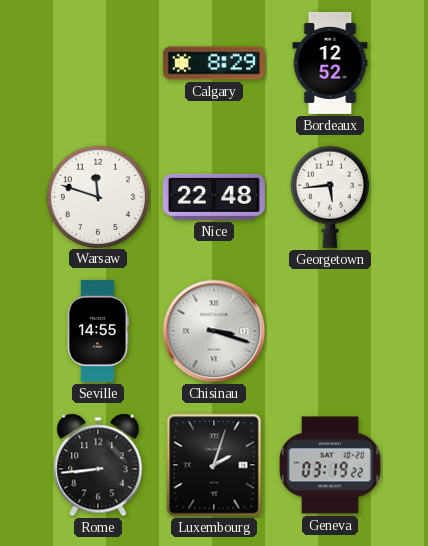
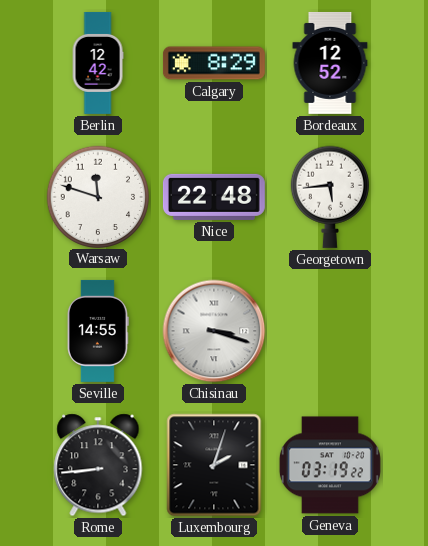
Berlin: none -> 12:42 (98, 63)
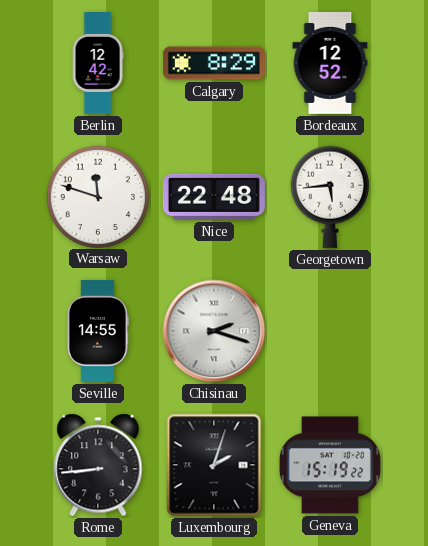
Chisinau: 3:18 -> 2:18 (214, 331)
Geneva: 03:19 -> 15:19 (330, 465)
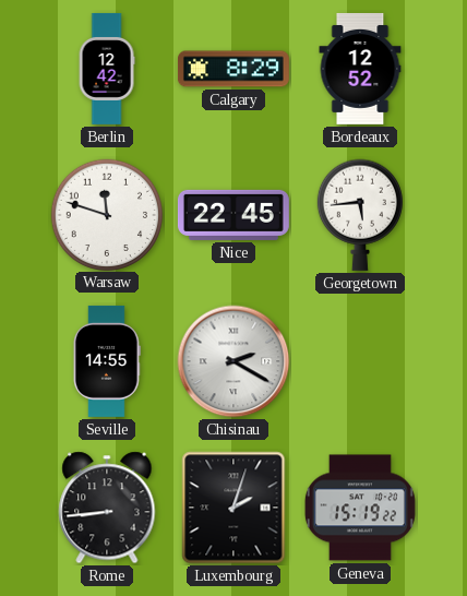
Nice: 22:48 -> 22:45 (234, 215)
Chisinau: 2:18 -> 2:20 (234, 361)
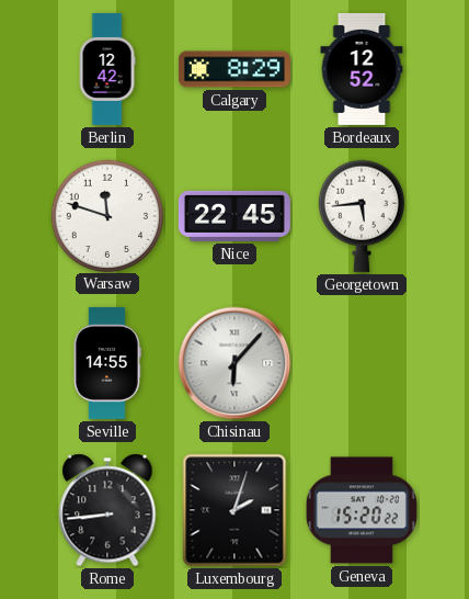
Chisinau: 2:20 -> 6:07 (234, 363)
Geneva: 15:19 -> 15:20 (362, 510)
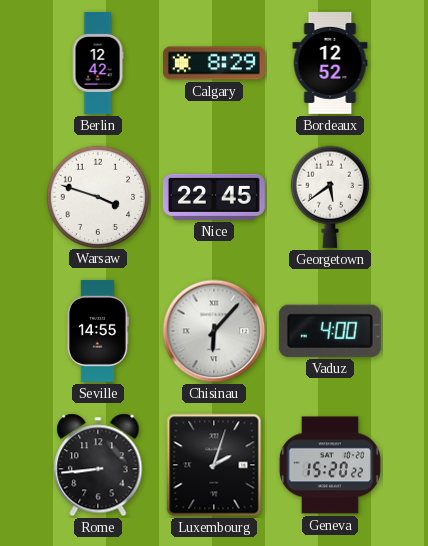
Warsaw: 11:48 -> 3:48 (97, 196)
Georgetown: 5:44 -> 5:39 (329, 197)
Vaduz: none -> 4:00 (330, 331)
